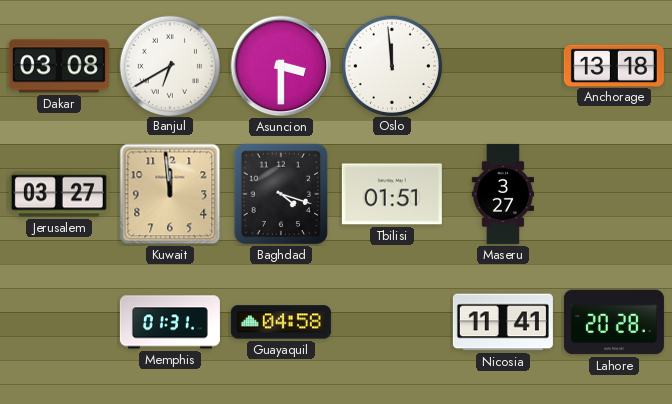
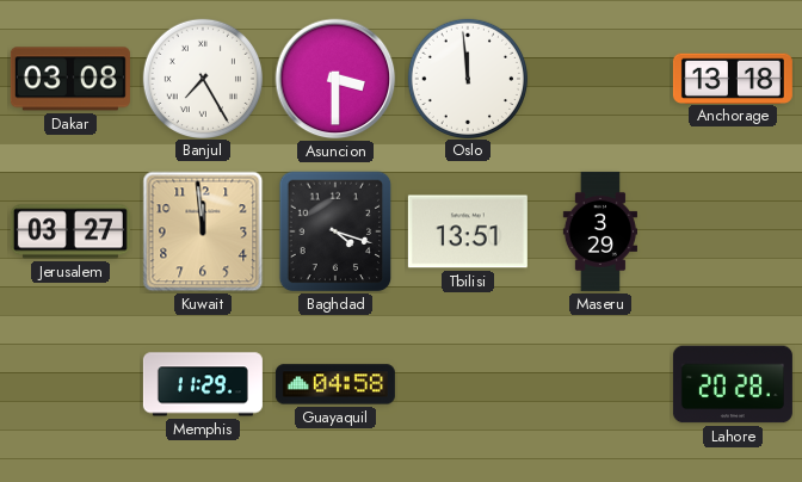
Banjul: 6:40 -> 7:25 (202, 78)
Tbilisi: 01:51 -> 13:51 (468, 231)
Maseru: 3:27 -> 3:29 (599, 231)
Memphis: 01:31 -> 11:29 (203, 384)
Nicosia: 11:41 -> none (503, 322)
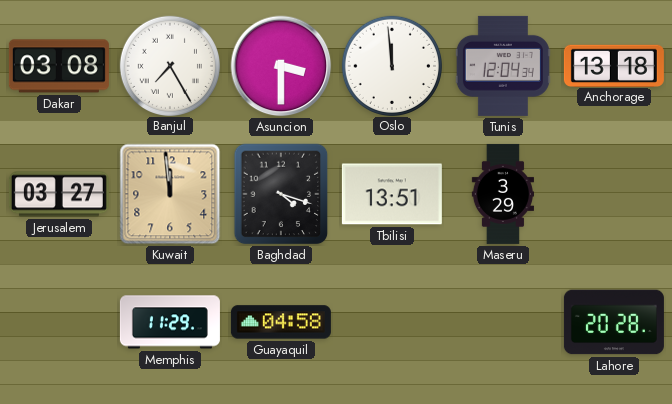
Tunis: none -> 12:04 (503, 66)
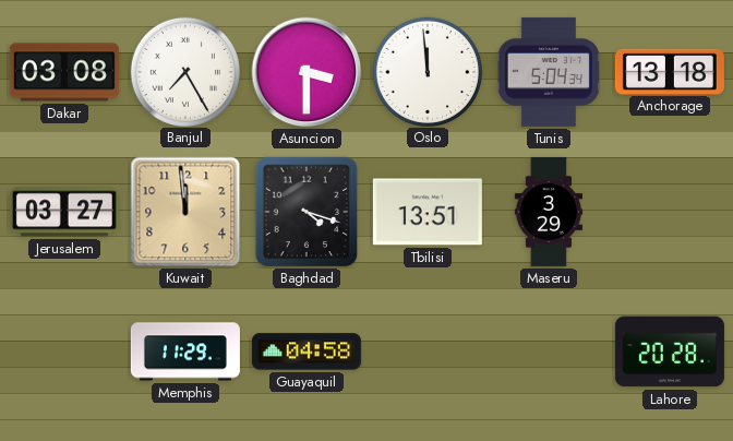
Tunis: 12:04 -> 5:04 (549, 72)
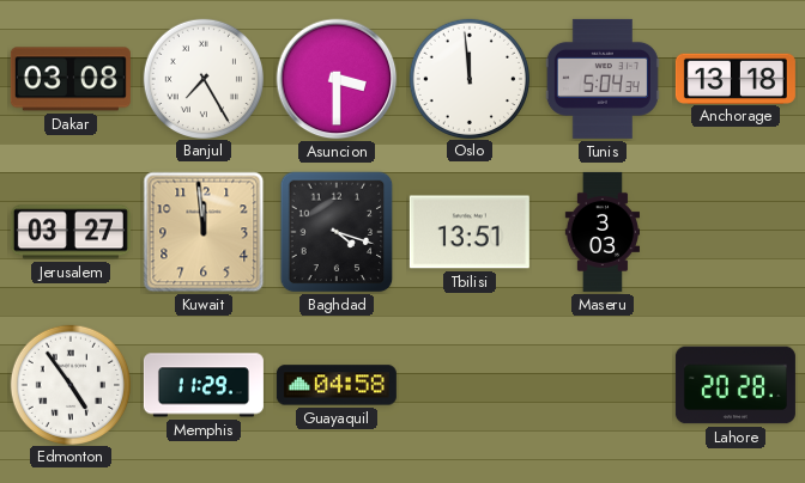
Maseru: 3:29 -> 3:03 (601, 232)
Edmonton: none -> 4:54 (69, 384)
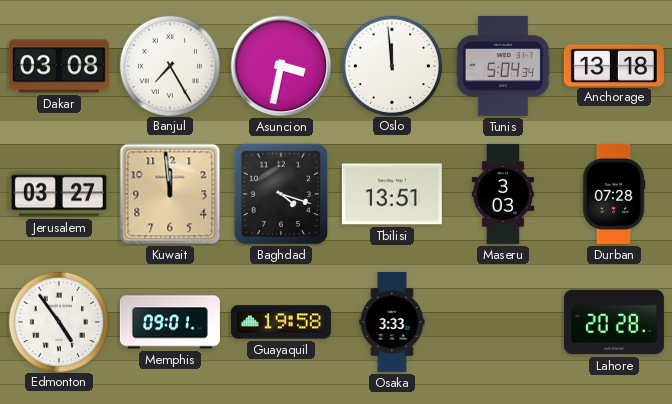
Asuncion: 3:30 -> 3:32 (281, 66)
Durban: none -> 07:28 (614, 194)
Memphis: 11:29 -> 09:01 (170, 322)
Guayaquil: 04:58 -> 19:58 (281, 322)
Osaka: none -> 3:33 (392, 322)
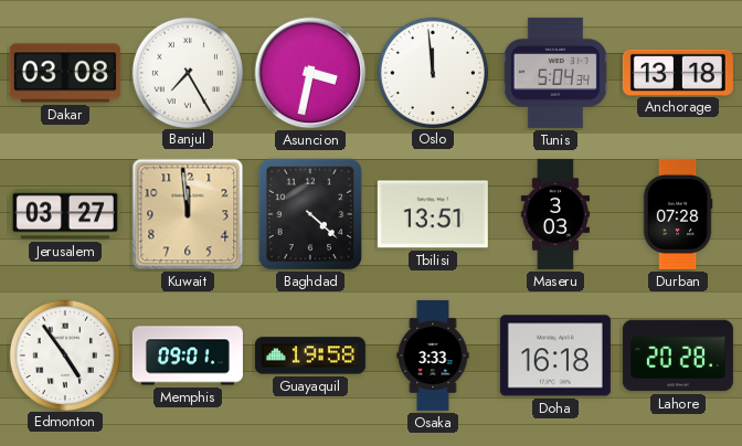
Baghdad: 4:18 -> 4:22 (310, 214)
Doha: none -> 16:18 (555, 355)
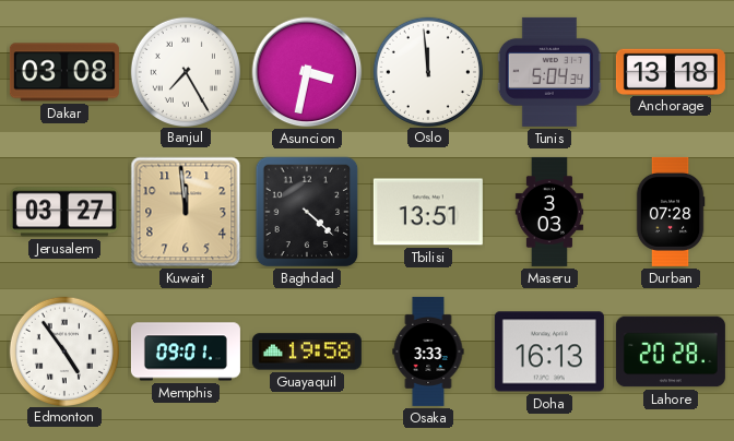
Doha: 16:18 -> 16:13 (549, 351)
